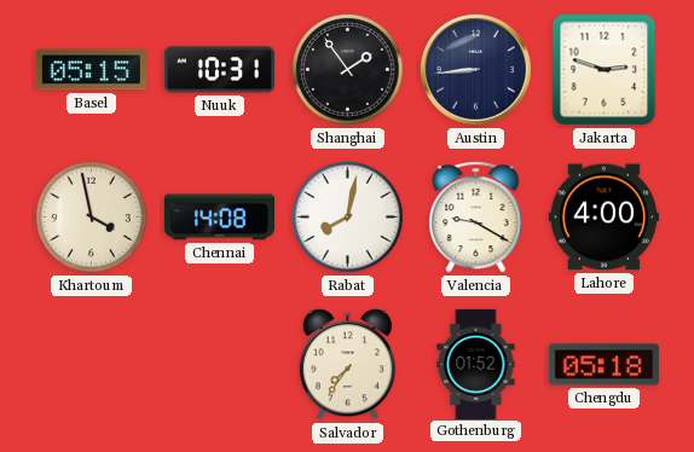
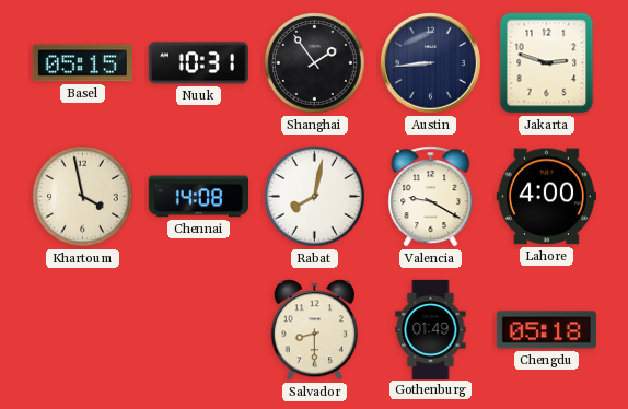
Salvador: 7:36 -> 8:30 (314, 330)
Gothenburg: 01:52 -> 01:49 (431, 329)
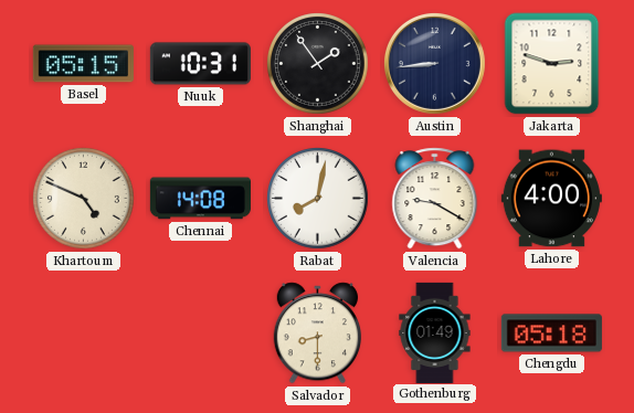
Khartoum: 3:58 -> 4:49 (84, 199)
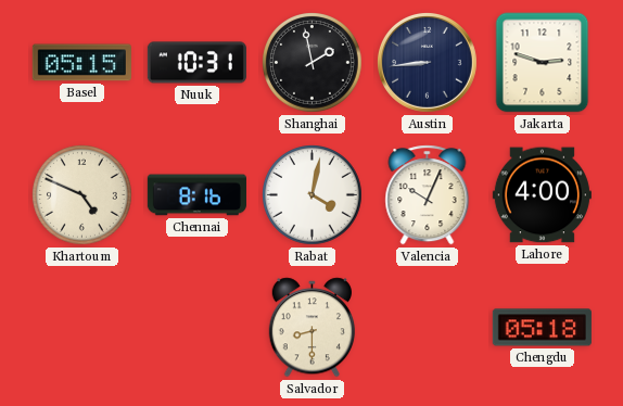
Shanghai: 1:54 -> 1:58 (313, 63)
Chennai: 14:08 -> 8:16 (196, 195)
Rabat: 8:02 -> 4:02 (313, 195)
Valencia: 9:20 -> 10:04 (428, 195)
Gothenburg: 01:49 -> none (435, 332)
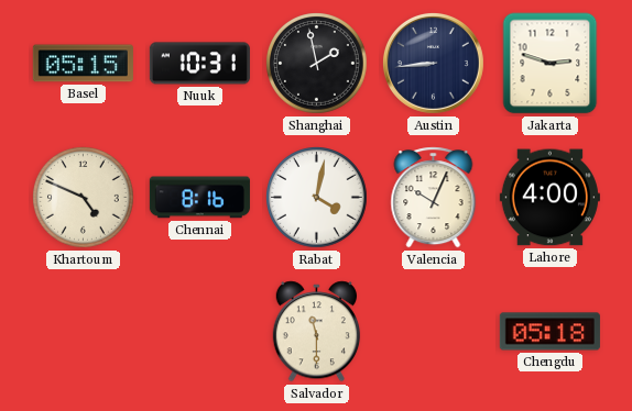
Salvador: 8:30 -> 11:30 (316, 332)
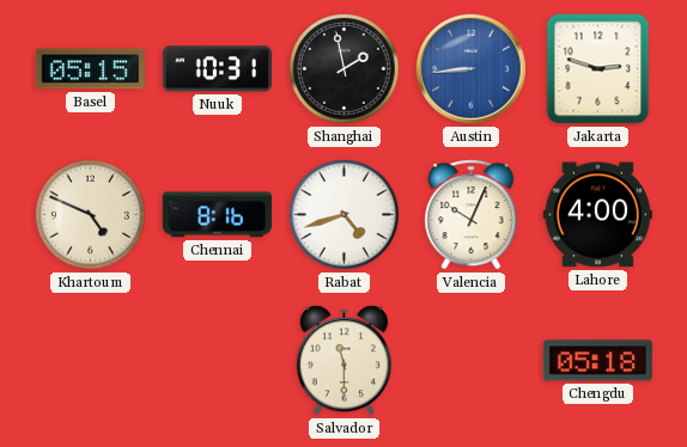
Austin dial: navy -> blue (470, 68)
Rabat: 4:02 -> 4:42 (345, 215)
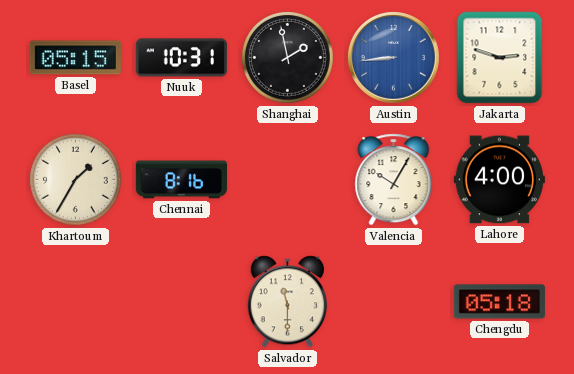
Khartoum: 4:49 -> 1:35 (76, 180)
Rabat: 4:42 -> none (345, 215)
Valencia: 10:04 -> 10:05 (394, 180)
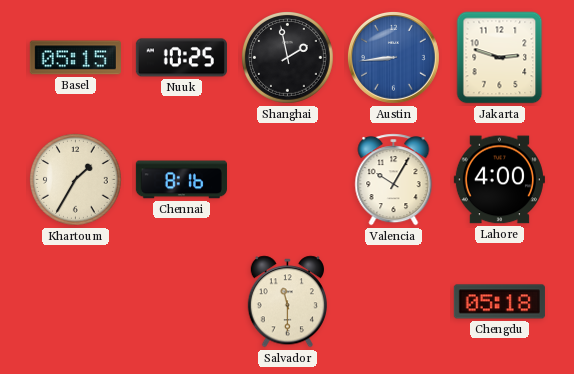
Nuuk: 10:31 -> 10:25 (181, 58)
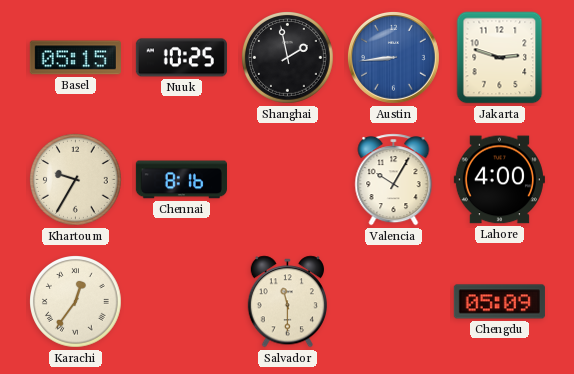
Khartoum: 1:35 -> 9:35 (76, 180)
Karachi: none -> 12:36 (76, 302)
Chengdu: 05:18 -> 05:09 (499, 302)
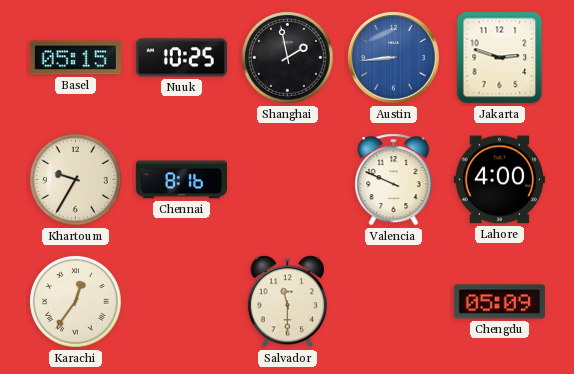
Valencia: 10:05 -> 9:49 (394, 180)
